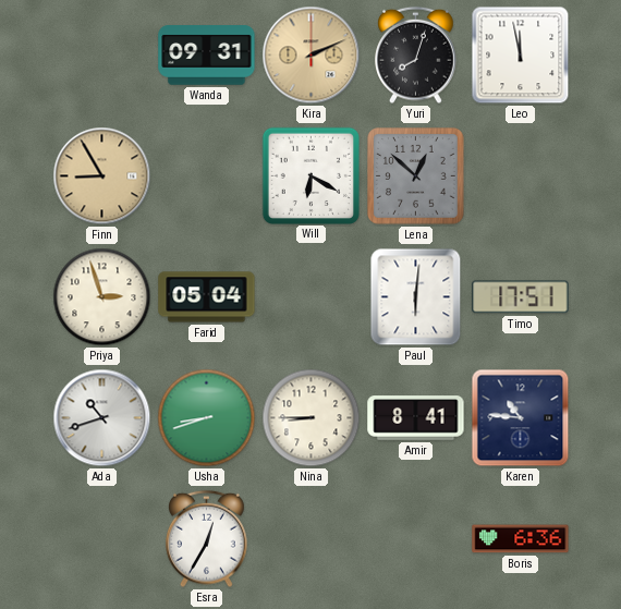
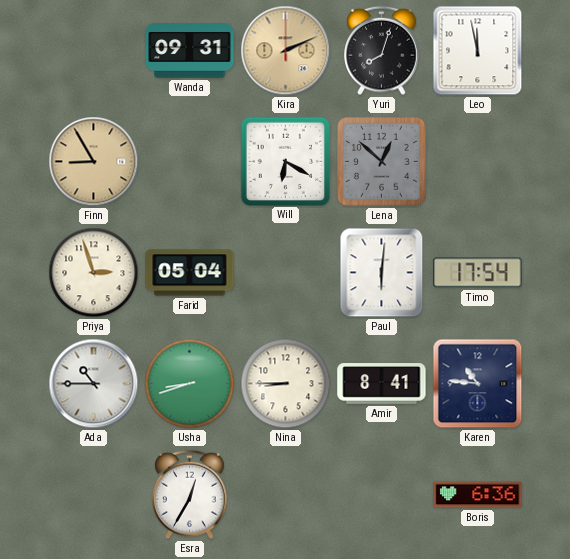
Timo: 17:51 -> 17:54 (478, 273)
Ada: 10:42 -> 10:45 (94, 384)
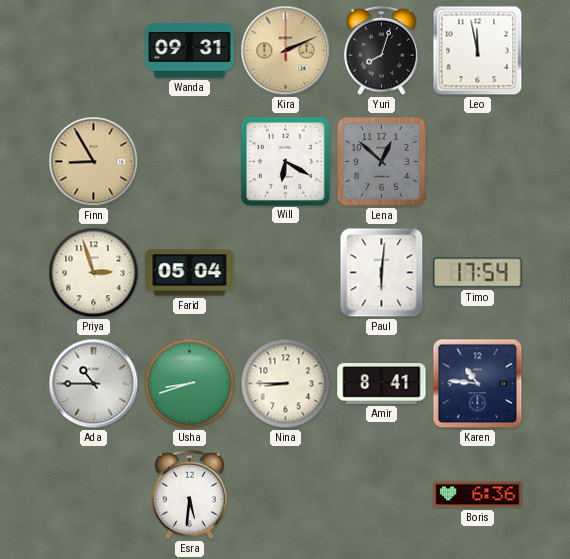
Esra: 12:35 -> 5:31 (190, 495)
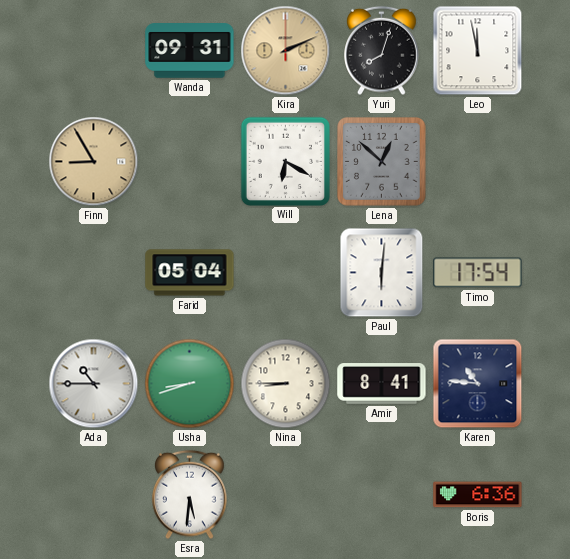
Priya: 2:57 -> none (94, 273)
